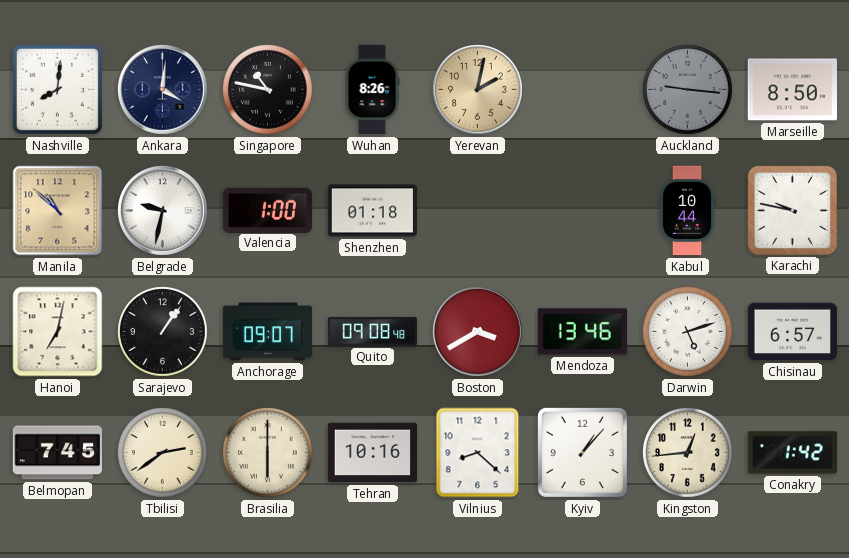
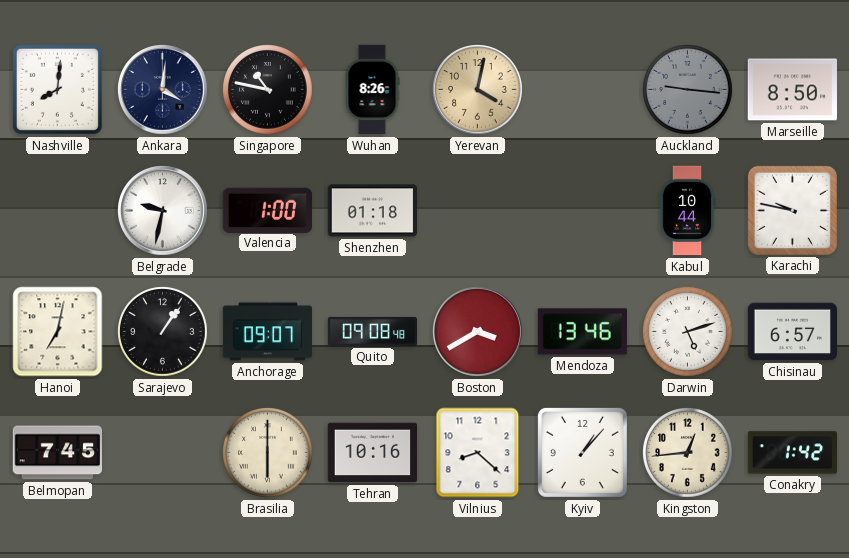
Yerevan: 2:02 -> 4:02 (478, 90)
Manila: 10:52 -> none (58, 211)
Tbilisi: 2:39 -> none (163, 453)
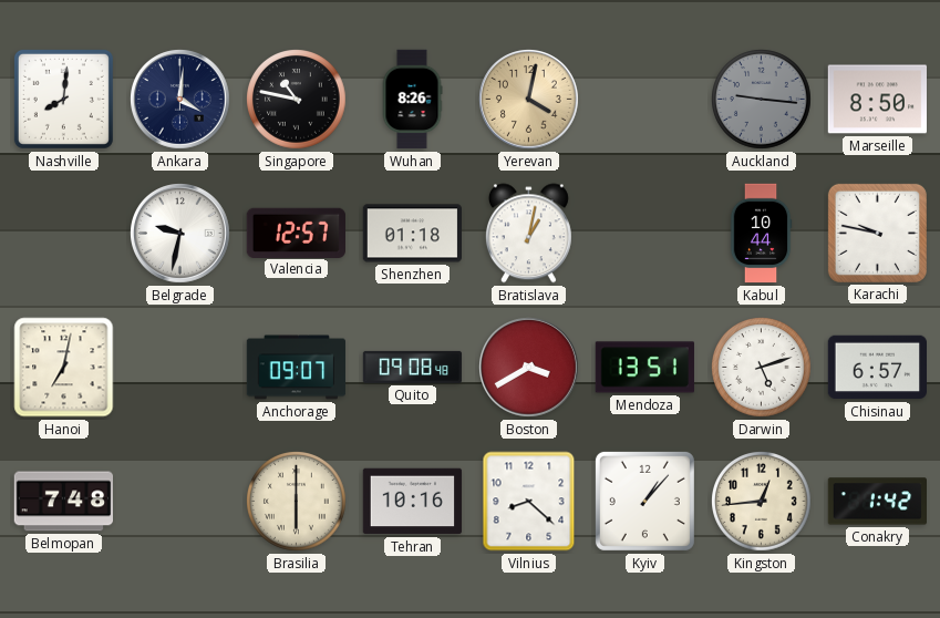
Valencia: 1:00 -> 12:57 (296, 233)
Bratislava: none -> 1:02 (528, 234)
Sarajevo: 1:06 -> none (163, 332)
Mendoza: 13:46 -> 13:51 (644, 368)
Belmopan: 7:45 -> 7:48 (63, 502)
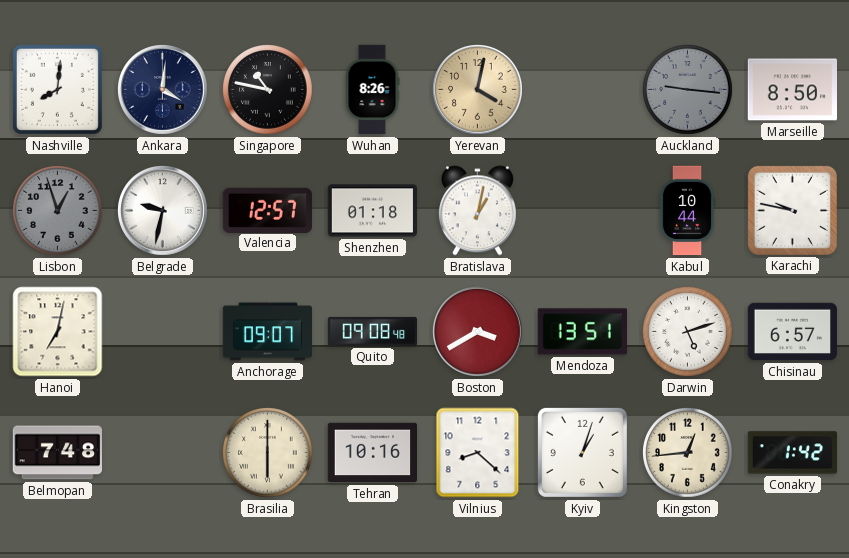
Lisbon: none -> 12:57 (58, 211)
Kyiv: 1:07 -> 1:03 (582, 452)
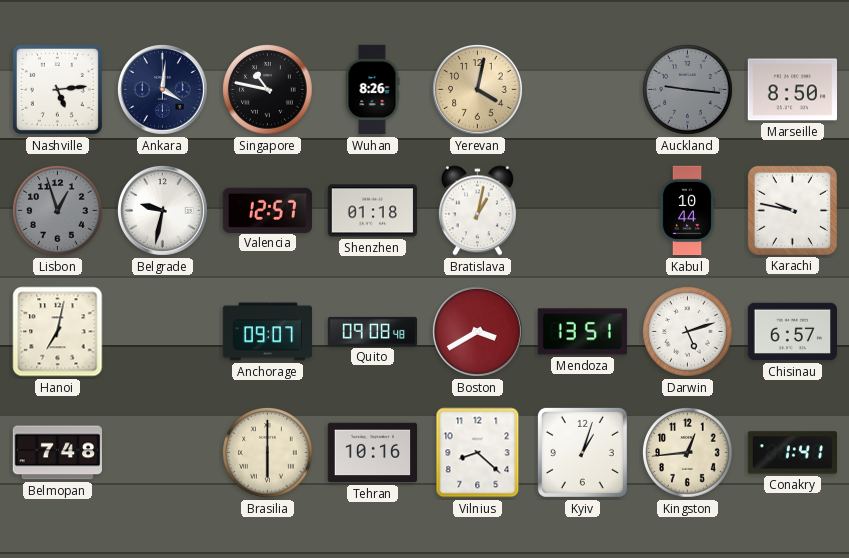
Nashville: 8:01 -> 5:14 (57, 89)
Conakry: 1:42 -> 1:41 (792, 453)
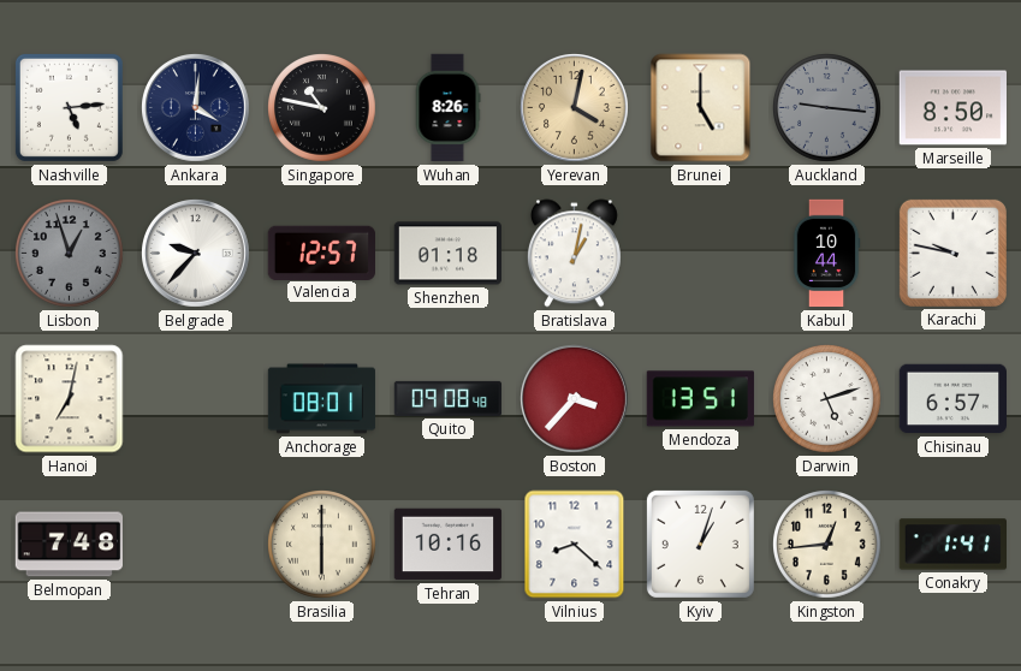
Brunei: none -> 5:00 (701, 108)
Belgrade: 9:32 -> 9:37 (196, 254)
Anchorage: 09:07 -> 08:01 (322, 399)
Boston: 3:40 -> 3:37 (575, 399)
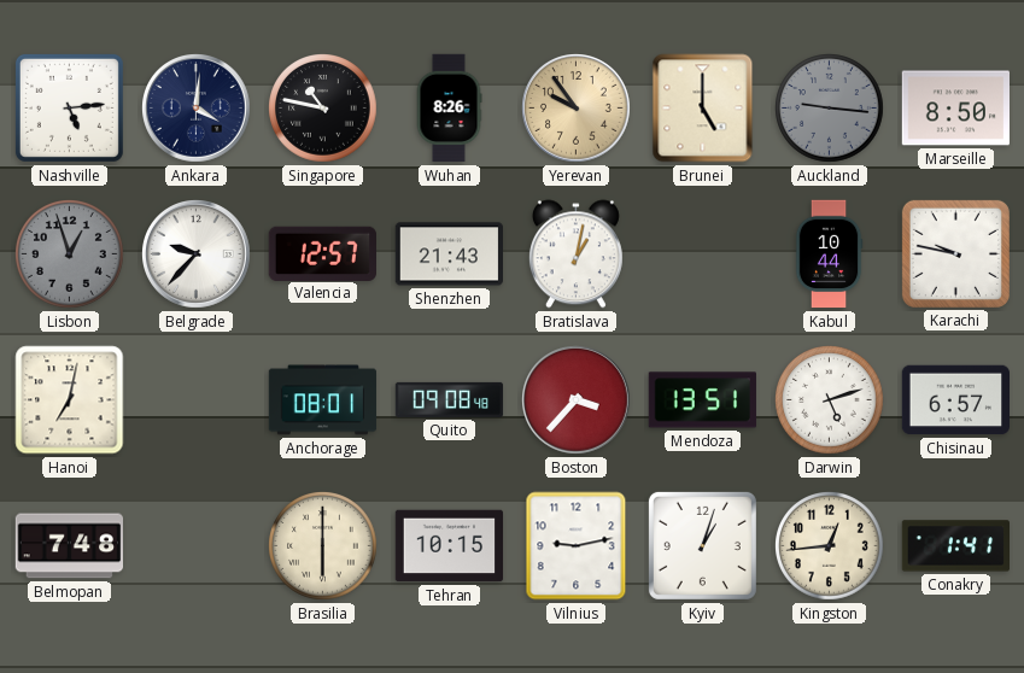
Yerevan: 4:02 -> 9:54 (577, 109)
Shenzhen: 01:18 -> 21:43 (449, 254)
Tehran: 10:16 -> 10:15 (450, 546)
Vilnius: 8:22 -> 9:13 (577, 546)
